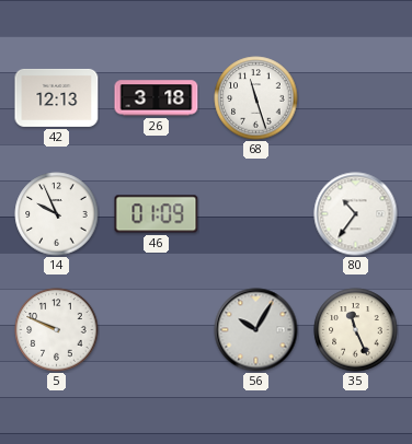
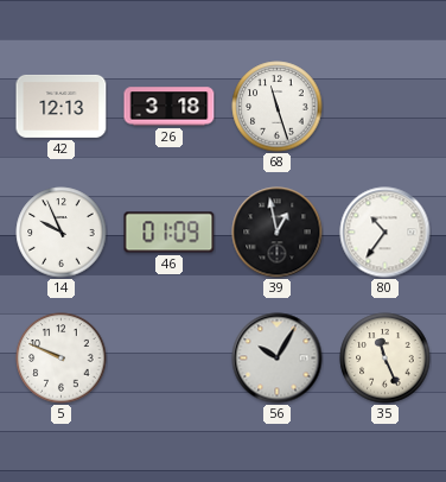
39: none -> 12:58 (278, 233)
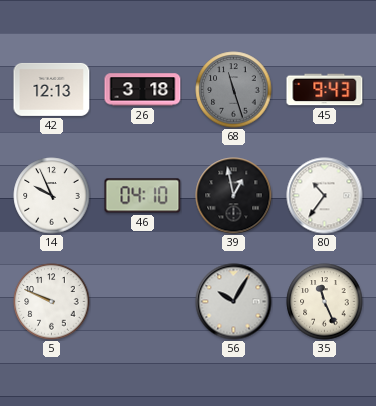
68 dial: white -> grey (234, 90)
45: none -> 9:43 (325, 90)
46: 01:09 -> 04:10 (143, 196)
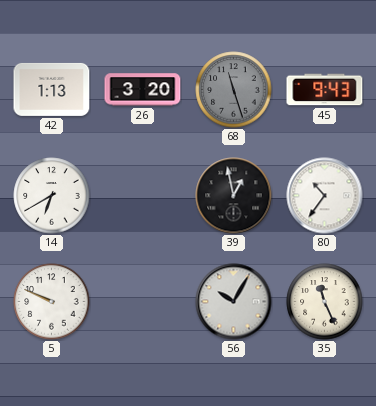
42: 12:13 -> 1:13 (52, 89)
26: 3:18 -> 3:20 (143, 90)
14: 9:56 -> 6:40 (52, 196)
46: 04:10 -> none (143, 196)
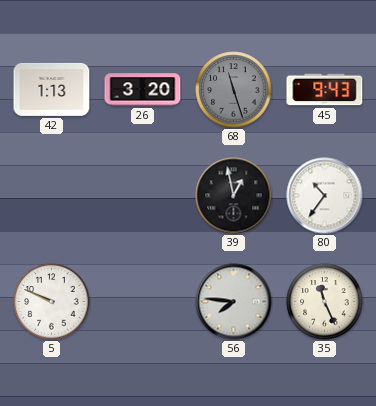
14: 6:40 -> none (52, 196)
56: 10:05 -> 7:46 (234, 302)
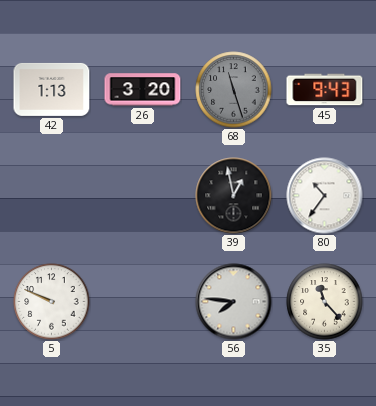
35: 11:26 -> 11:23 (325, 302)
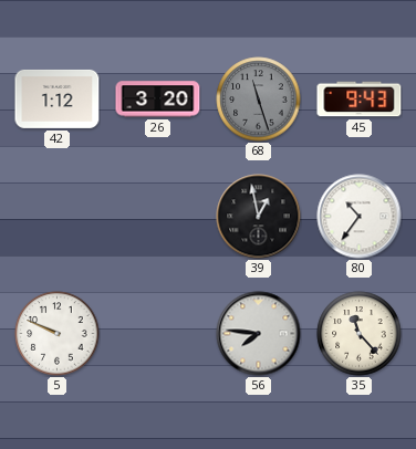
42: 1:13 -> 1:12 (58, 98)
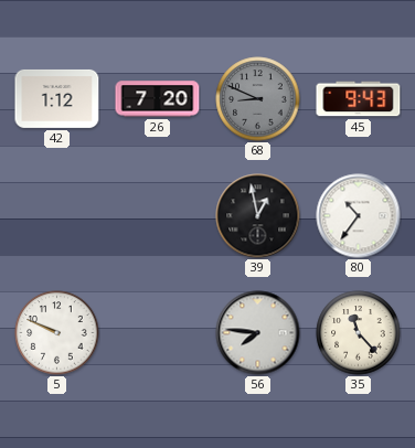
26: 3:20 -> 7:20 (158, 99)
68: 11:27 -> 8:49 (258, 99)
